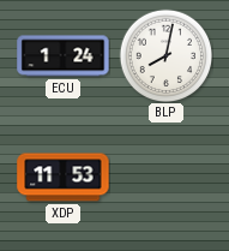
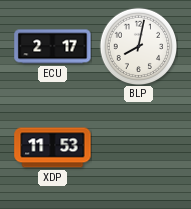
ECU: 1:24 -> 2:17 (53, 47)
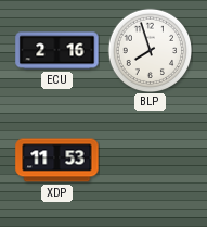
ECU: 2:17 -> 2:16 (57, 51)
BLP: 8:02 -> 7:57 (150, 50)
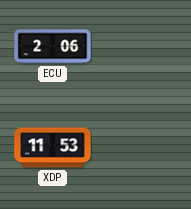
ECU: 2:16 -> 2:06 (53, 47)
BLP: 7:57 -> none (150, 50)
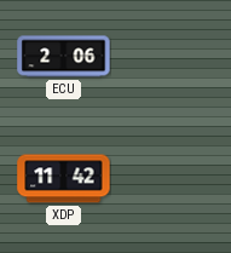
XDP: 11:53 -> 11:42 (64, 179)
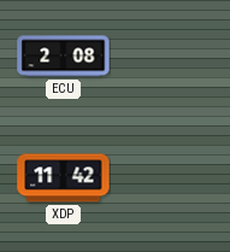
ECU: 2:06 -> 2:08 (64, 57)
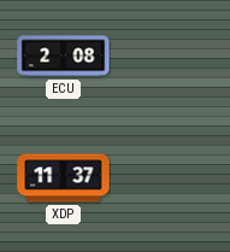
XDP: 11:42 -> 11:37 (64, 178)
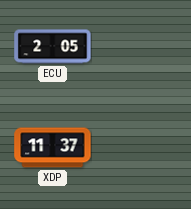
ECU: 2:08 -> 2:05 (53, 47)
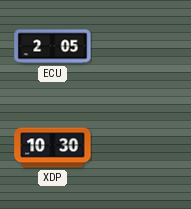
XDP: 11:37 -> 10:30 (53, 148)
